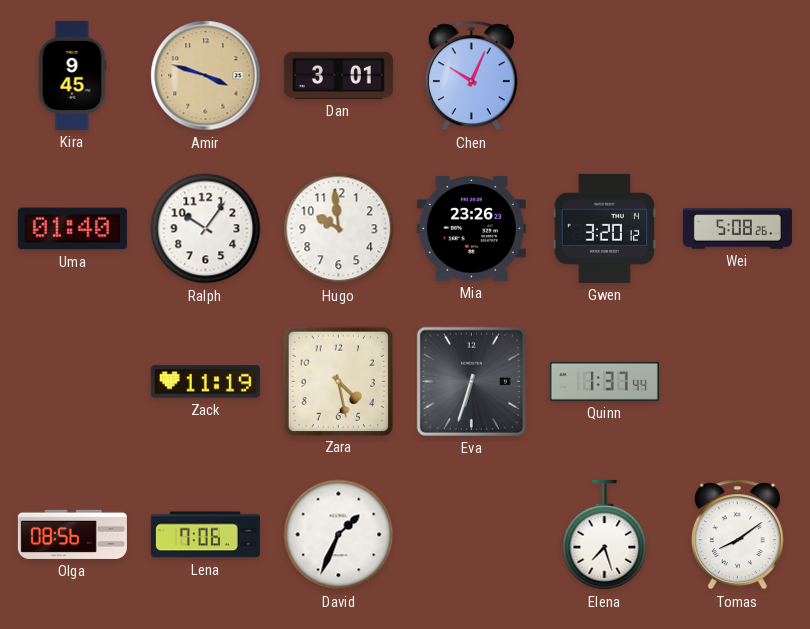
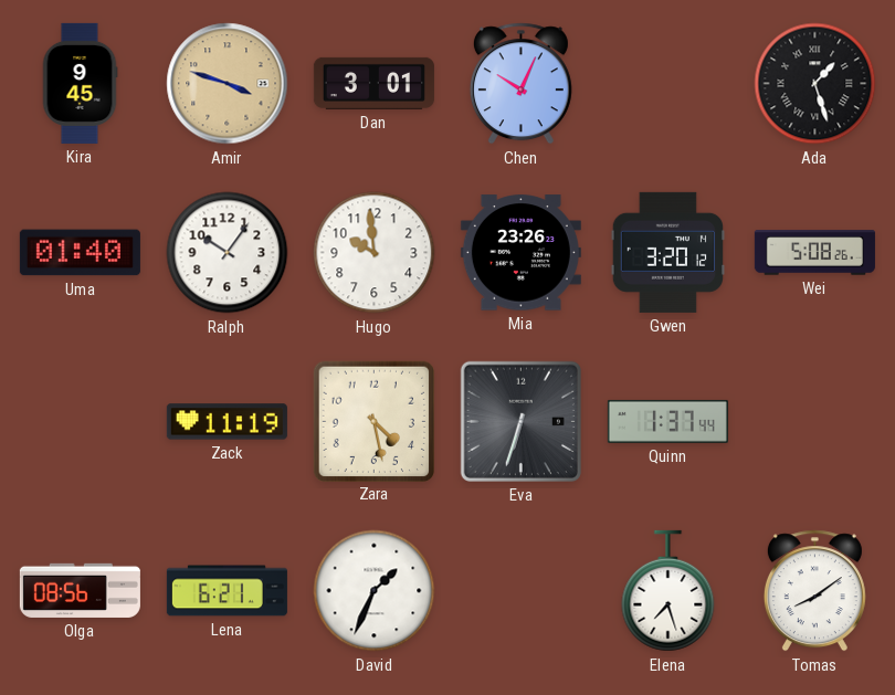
Ada: none -> 1:27 (815, 84)
Lena: 7:06 -> 6:21 (227, 591)
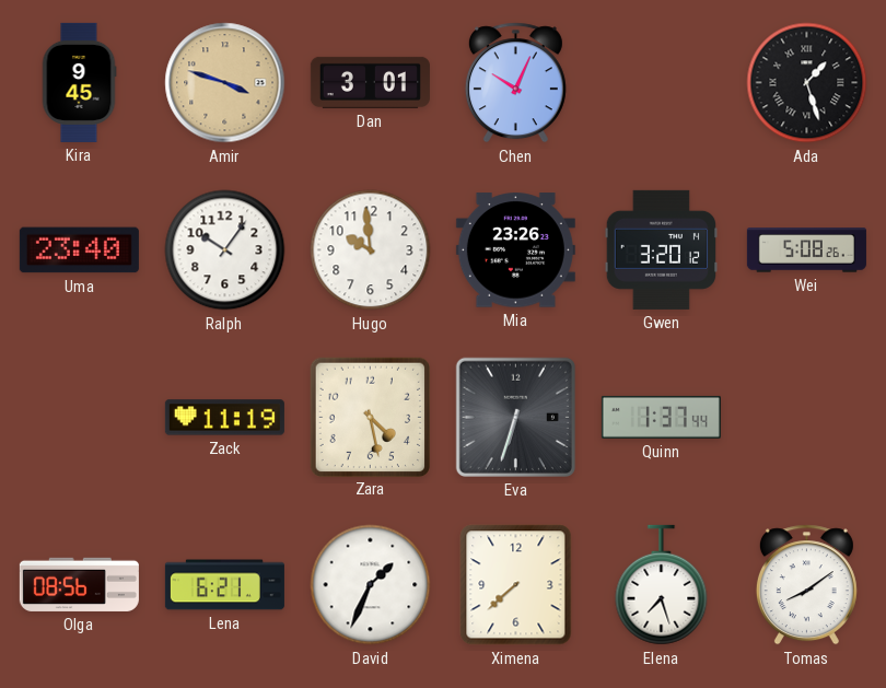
Uma: 01:40 -> 23:40 (79, 250)
Ximena: none -> 7:38 (516, 585)
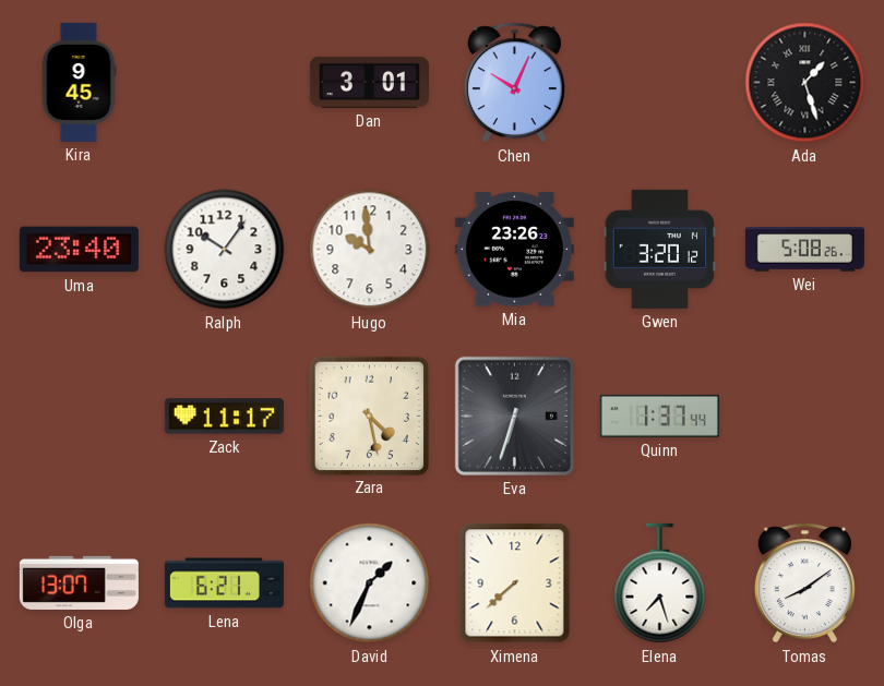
Amir: 3:48 -> none (225, 83)
Zack: 11:19 -> 11:17 (224, 417)
Olga: 08:56 -> 13:07 (79, 582)
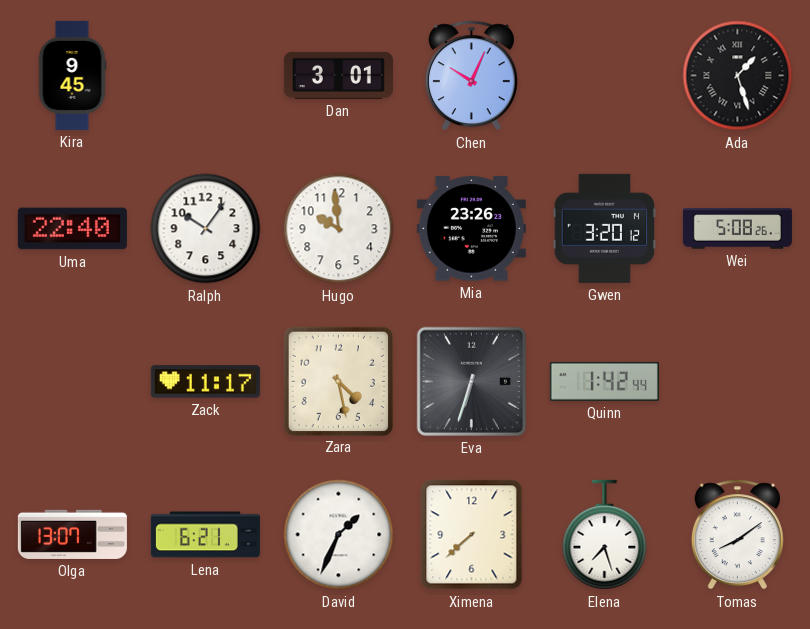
Uma: 23:40 -> 22:40 (72, 229)
Quinn: 1:37 -> 1:42 (604, 381)
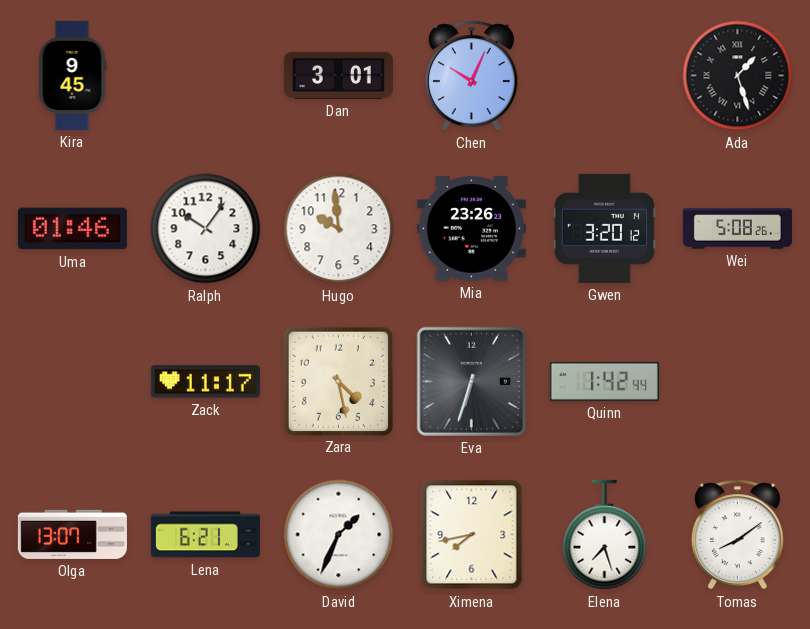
Uma: 22:40 -> 01:46 (72, 229)
Ximena: 7:38 -> 7:43 (472, 535)
